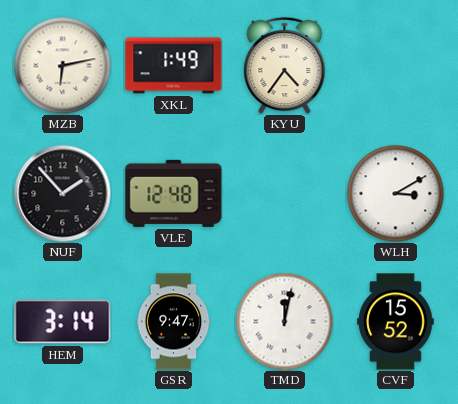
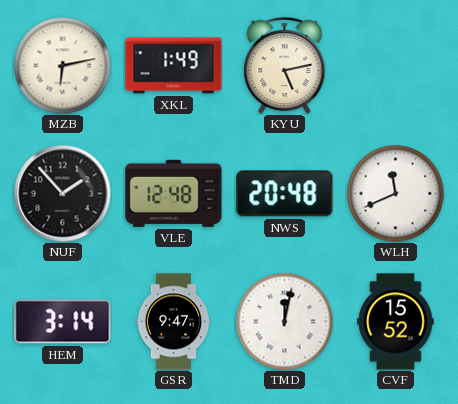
KYU: 4:36 -> 5:13 (285, 65)
NWS: none -> 20:48 (285, 194)
WLH: 3:10 -> 11:41 (395, 193)
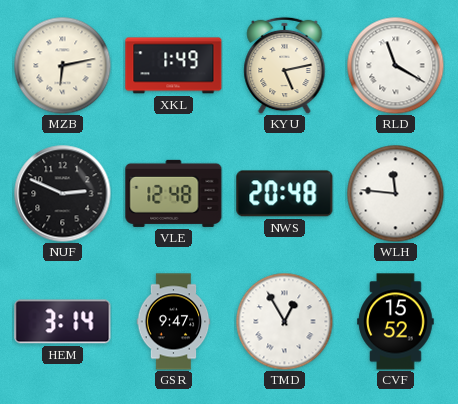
RLD: none -> 11:20 (395, 65)
NUF: 1:53 -> 2:49 (63, 194)
WLH: 11:41 -> 11:46 (395, 193)
TMD: 12:02 -> 12:55 (284, 321)
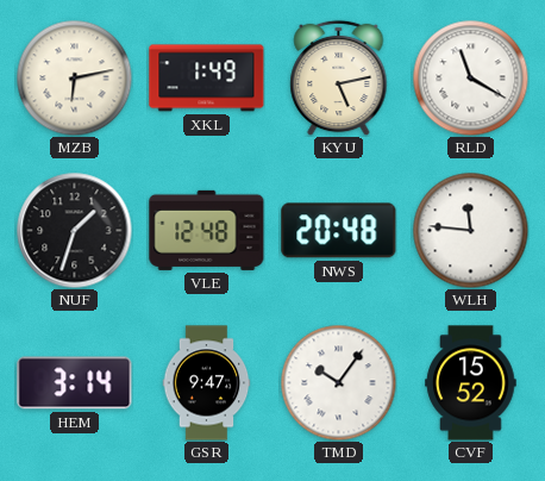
NUF: 2:49 -> 1:33 (75, 231)
TMD: 12:55 -> 10:06 (338, 382)
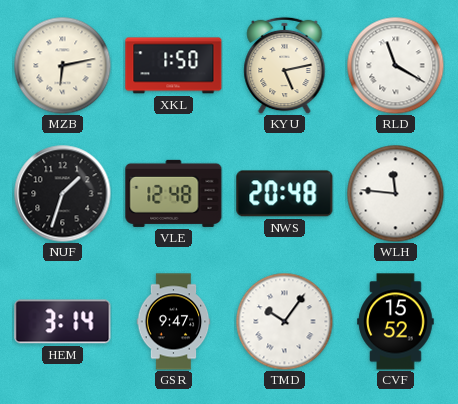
XKL: 1:49 -> 1:50 (174, 66)
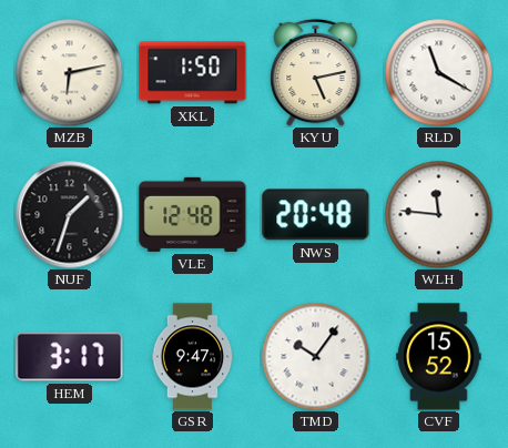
HEM: 3:14 -> 3:17 (70, 357)
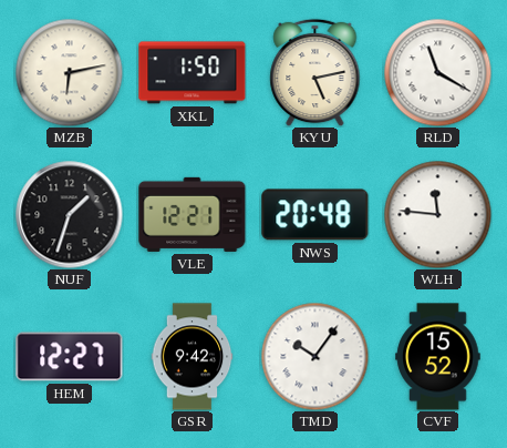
VLE: 12:48 -> 12:21 (193, 214)
HEM: 3:17 -> 12:27 (70, 357)
GSR: 9:47 -> 9:42 (193, 357)
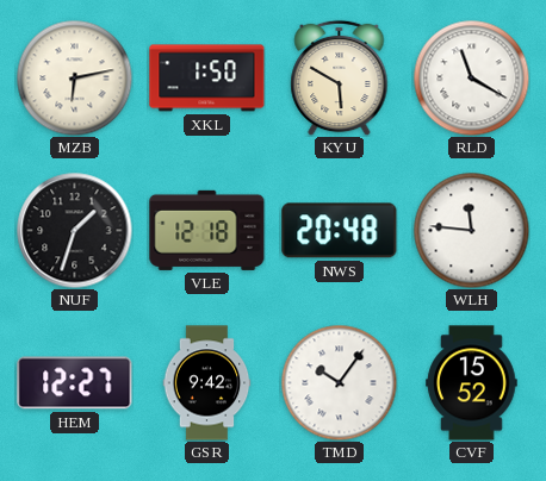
KYU: 5:13 -> 5:50 (340, 77)
VLE: 12:21 -> 12:18 (207, 230)
